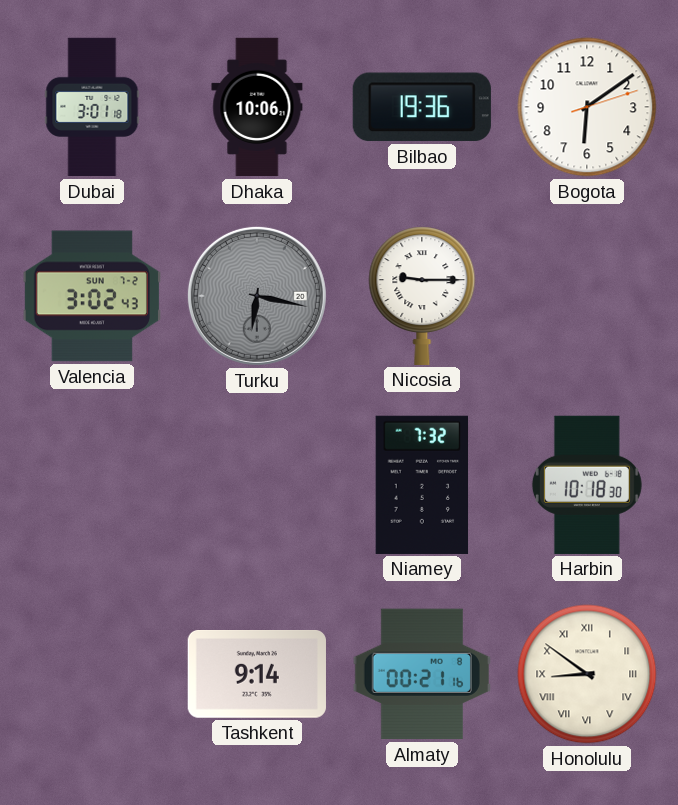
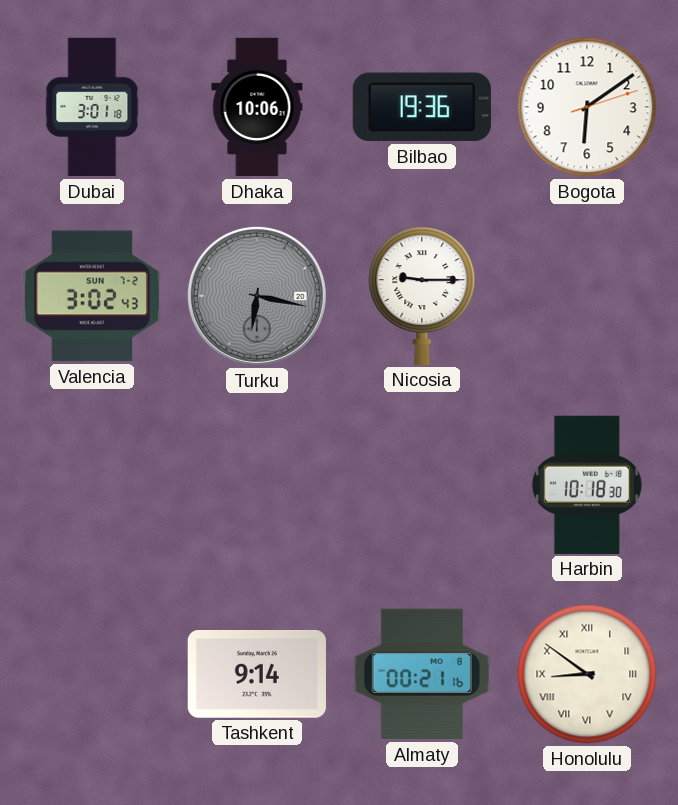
Niamey: 7:32 -> none (422, 485)
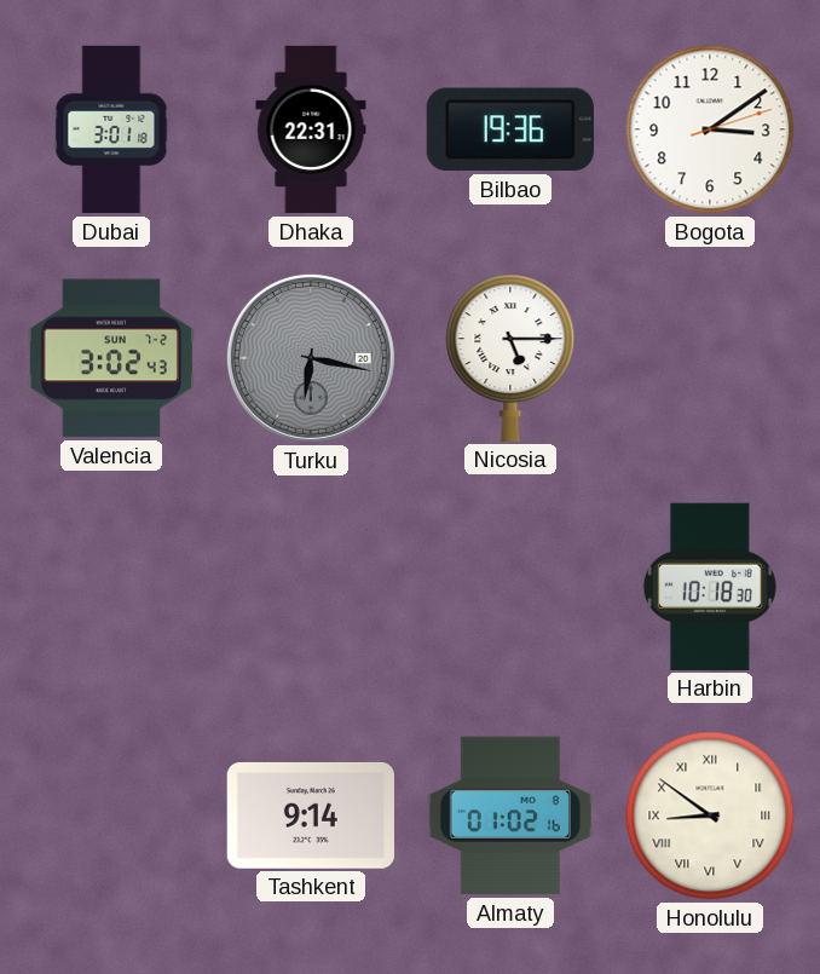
Dhaka: 10:06 -> 22:31 (311, 129)
Bogota: 6:09 -> 3:09 (710, 129)
Nicosia: 9:15 -> 5:15 (510, 358)
Almaty: 00:21 -> 01:02 (510, 815)
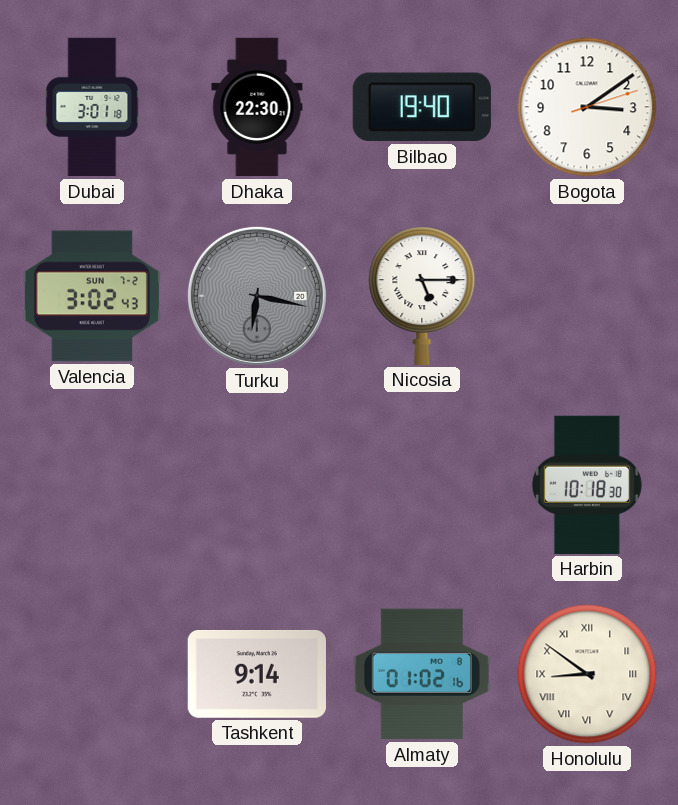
Dhaka: 22:31 -> 22:30 (257, 107)
Bilbao: 19:36 -> 19:40 (422, 107)
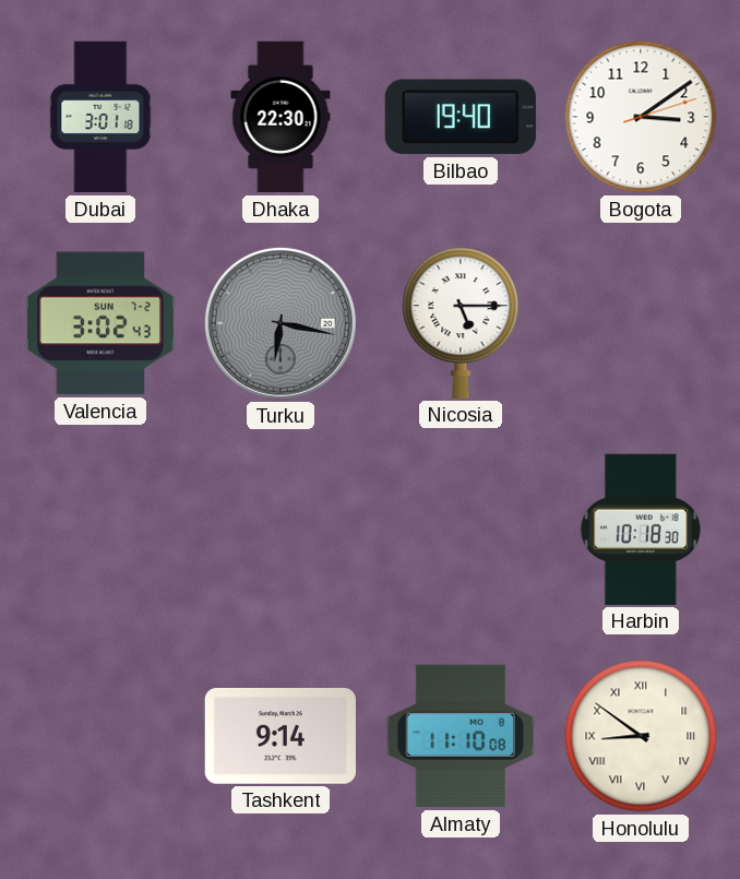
Almaty: 01:02 -> 11:10 (461, 736)
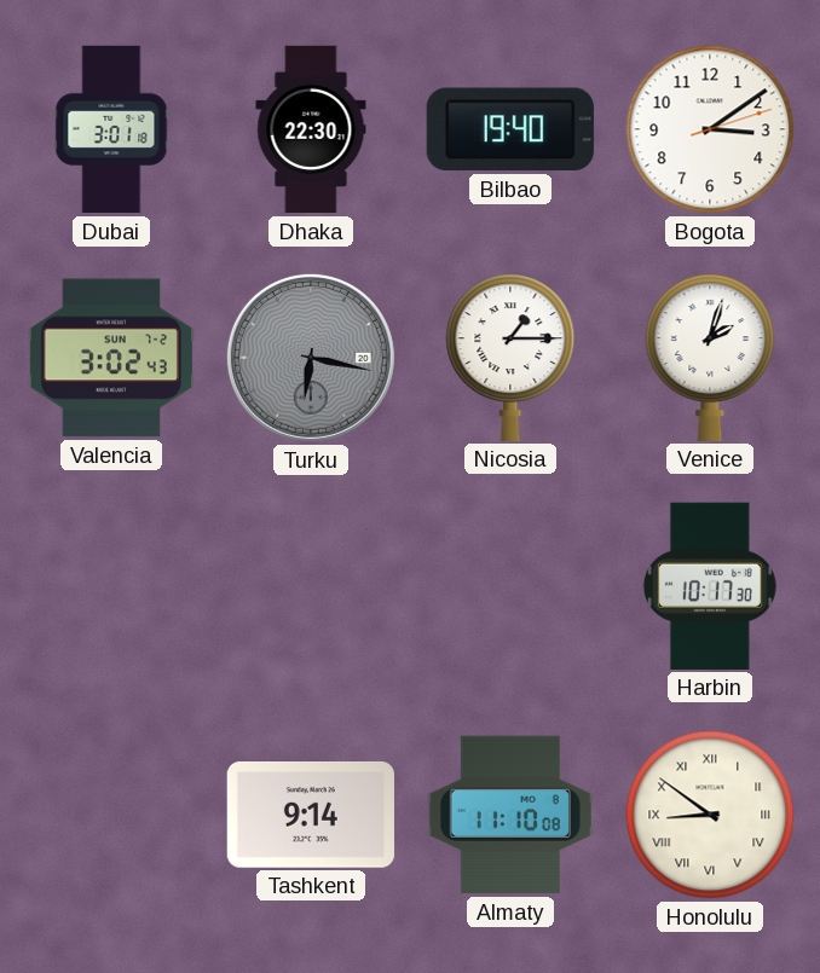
Nicosia: 5:15 -> 1:15 (510, 358)
Venice: none -> 2:03 (710, 358)
Harbin: 10:18 -> 10:17 (710, 586)
